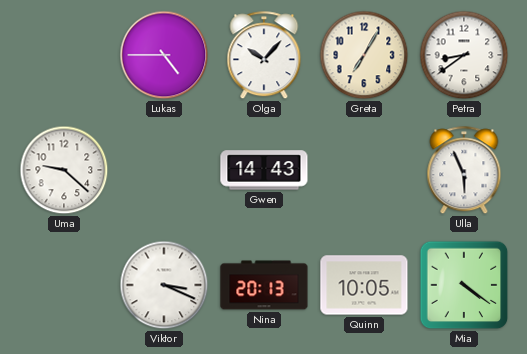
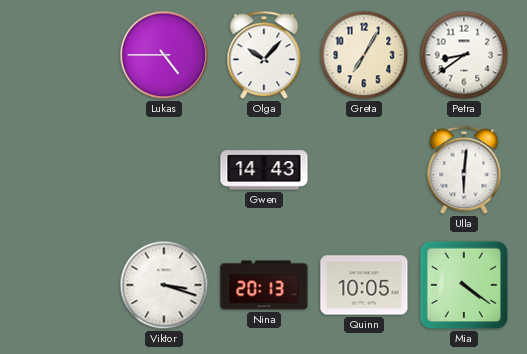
Uma: 9:22 -> none (64, 170)
Ulla: 5:56 -> 6:01 (464, 171)
Viktor: 3:19 -> 3:18 (164, 285)
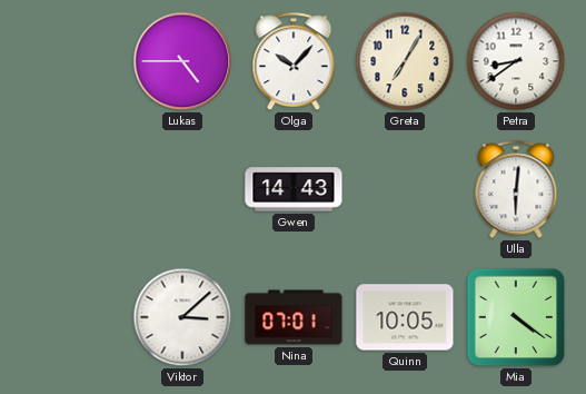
Viktor: 3:18 -> 3:08 (182, 317)
Nina: 20:13 -> 07:01 (294, 317)
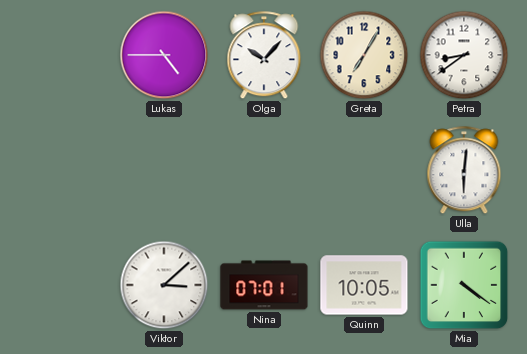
Gwen: 14:43 -> none (294, 189)
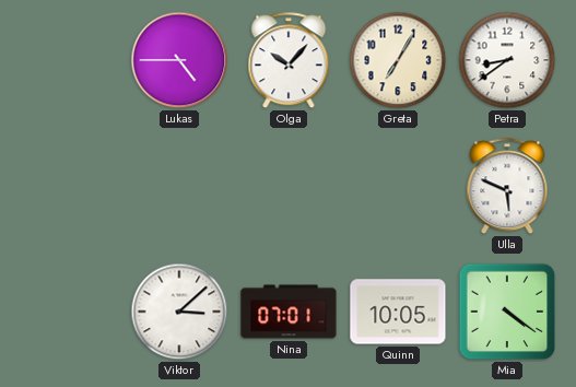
Ulla: 6:01 -> 5:49 (507, 187)
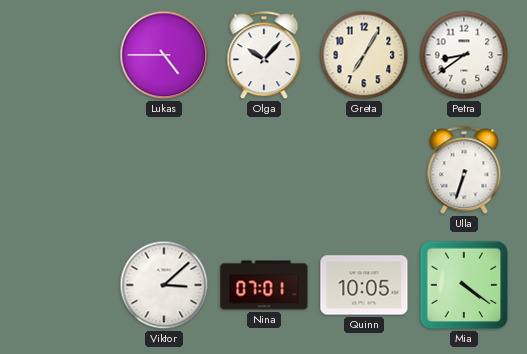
Ulla: 5:49 -> 6:33 (464, 171)
